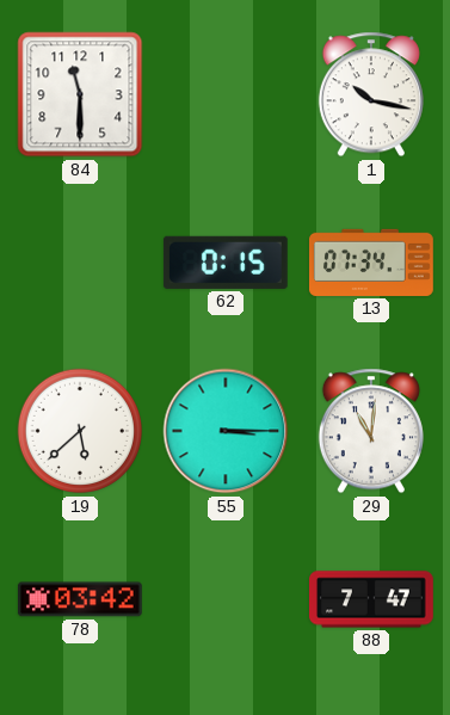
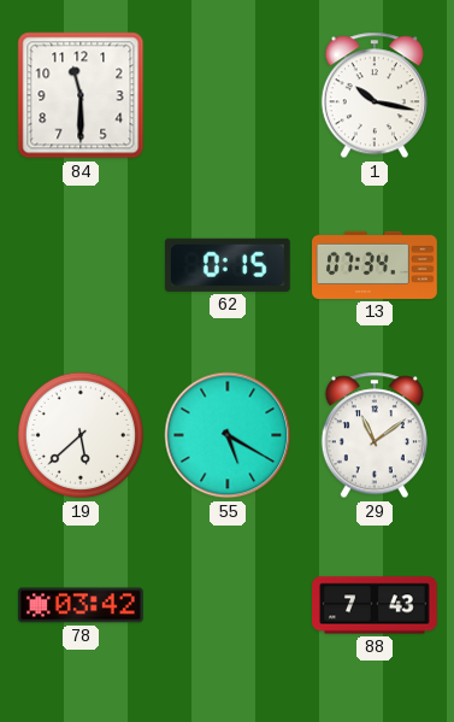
55: 3:15 -> 5:20 (228, 435)
29: 11:01 -> 11:09 (375, 435)
88: 7:47 -> 7:43 (376, 605)
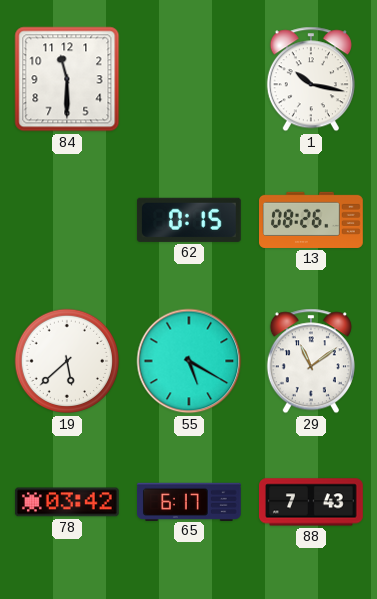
13: 07:34 -> 08:26 (312, 220)
65: none -> 6:17 (190, 501)
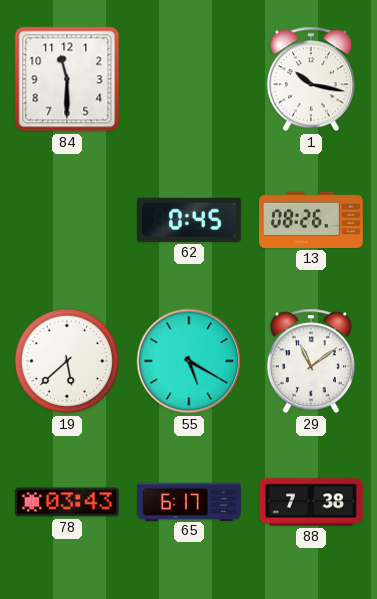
62: 0:15 -> 0:45 (189, 220)
78: 03:42 -> 03:43 (67, 502)
88: 7:43 -> 7:38 (312, 502)
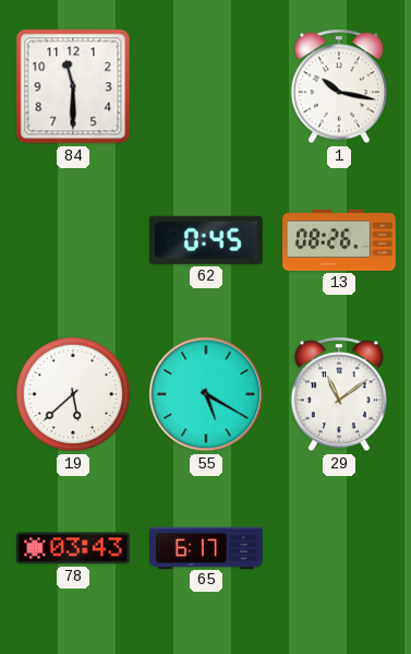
88: 7:38 -> none (312, 502)
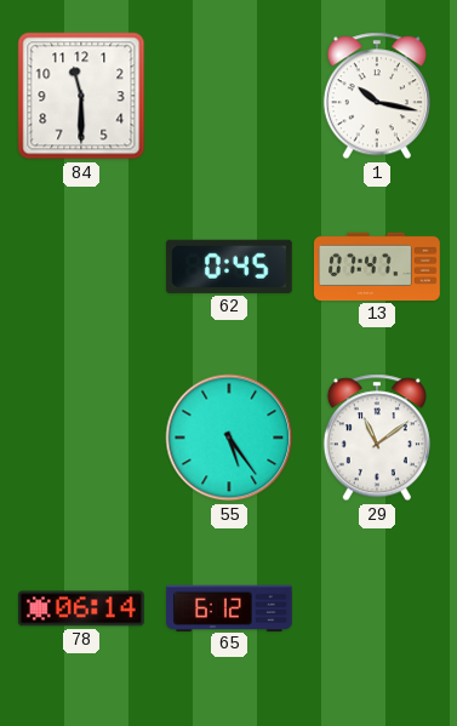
13: 08:26 -> 07:47 (378, 267)
19: 5:38 -> none (73, 394)
55: 5:20 -> 5:24 (229, 438)
78: 03:43 -> 06:14 (81, 608)
65: 6:17 -> 6:12 (230, 607)
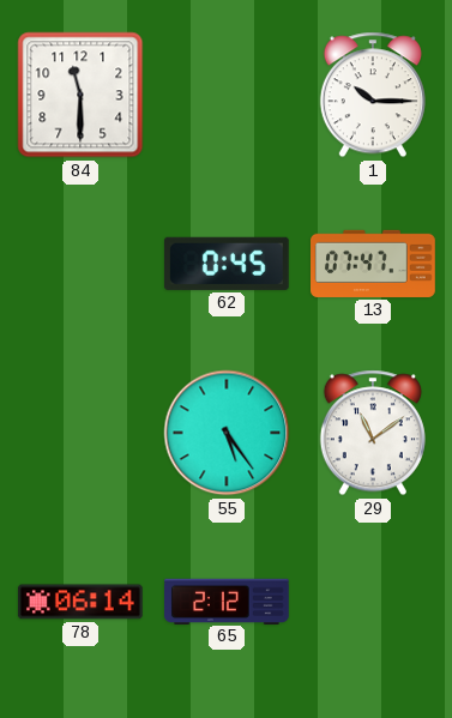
1: 10:17 -> 10:15 (373, 95)
65: 6:12 -> 2:12 (228, 601)
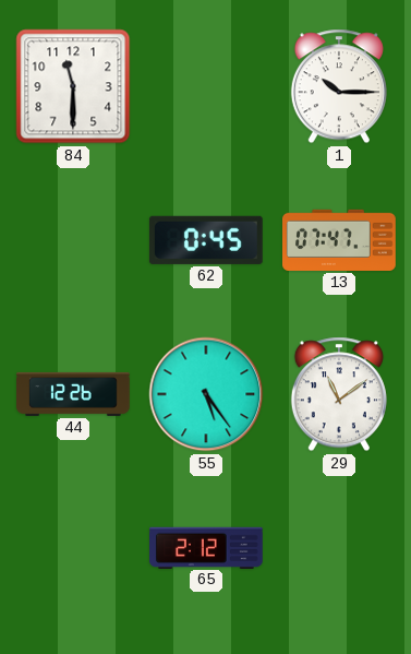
44: none -> 12:26 (74, 394)
78: 06:14 -> none (80, 602)
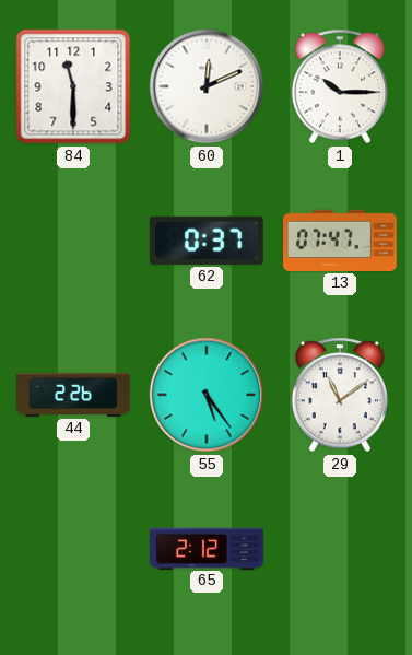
60: none -> 12:11 (207, 86)
62: 0:45 -> 0:37 (207, 241)
44: 12:26 -> 2:26 (74, 395)
